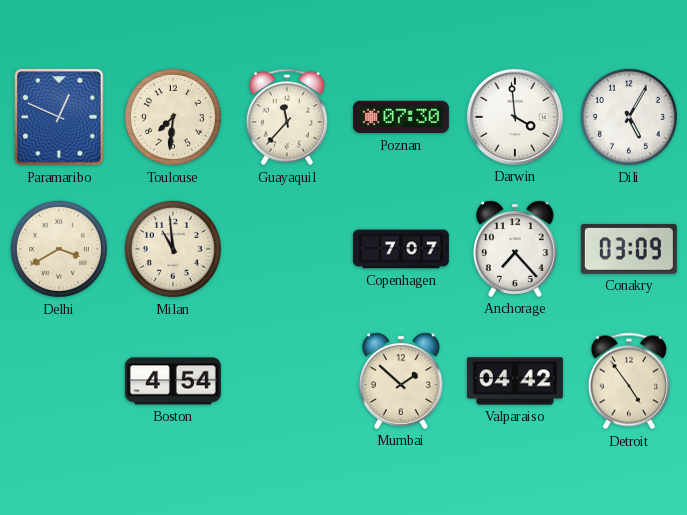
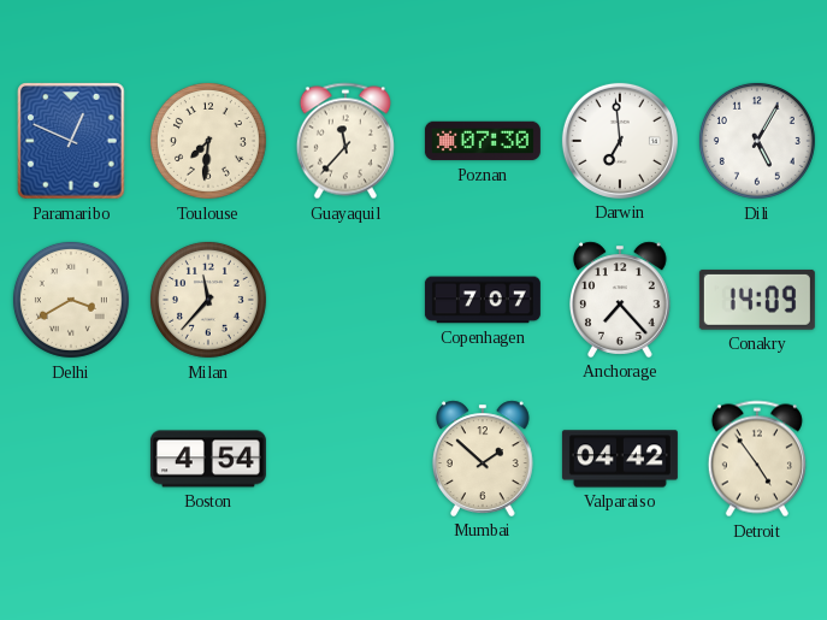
Darwin: 3:59 -> 6:59 (620, 141)
Milan: 10:59 -> 11:37 (208, 300)
Conakry: 03:09 -> 14:09 (757, 300)
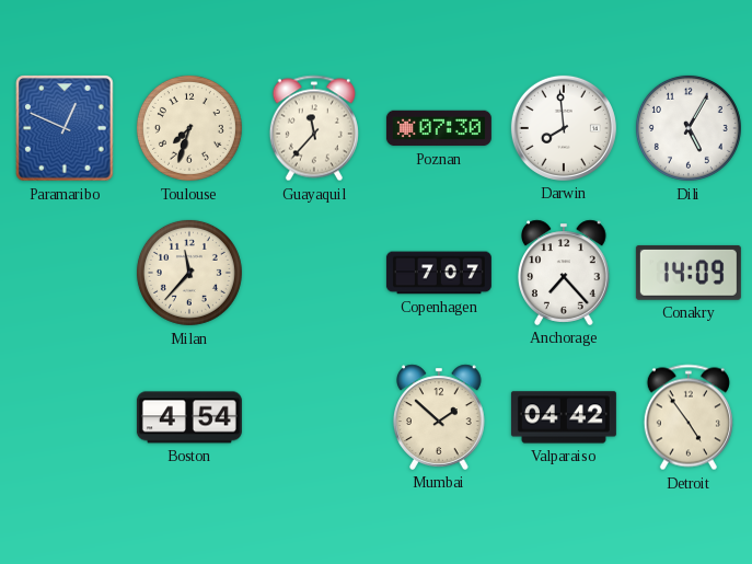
Toulouse: 7:31 -> 7:33 (189, 128)
Darwin: 6:59 -> 7:59 (564, 128)
Delhi: 3:40 -> none (71, 300)
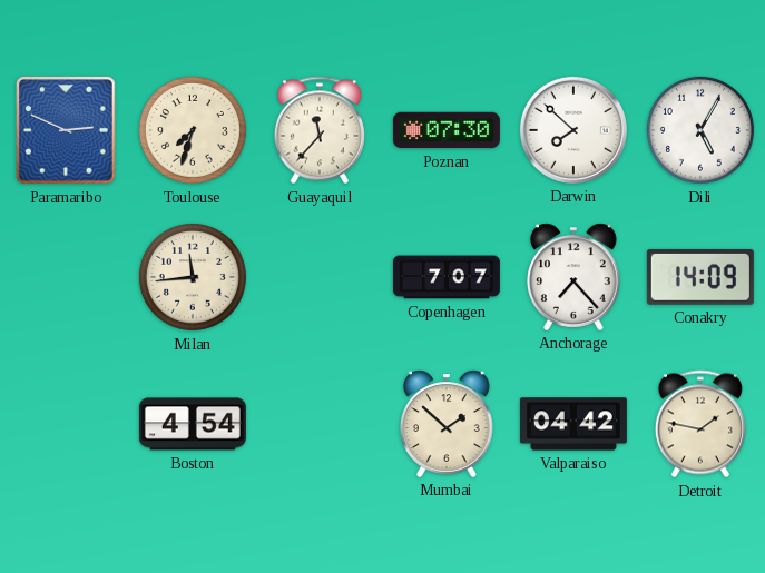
Paramaribo: 12:49 -> 2:49 (66, 130)
Darwin: 7:59 -> 7:52 (573, 130)
Milan: 11:37 -> 11:44 (193, 277)
Detroit: 4:54 -> 1:47 (700, 424)
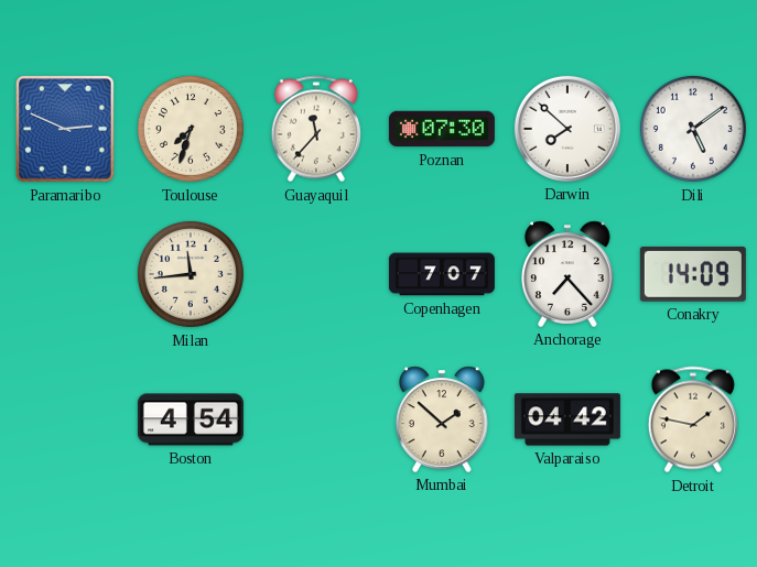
Dili: 5:05 -> 5:09 (693, 129)
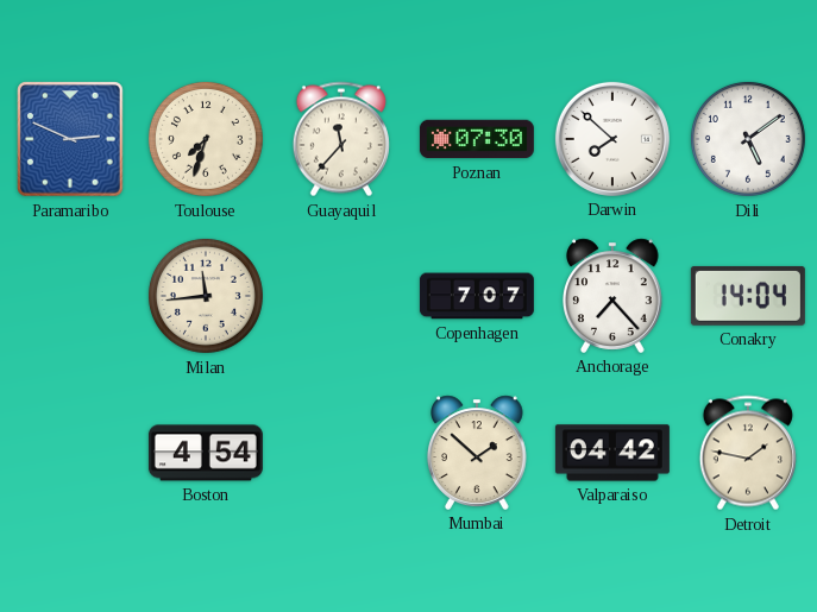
Conakry: 14:09 -> 14:04 (748, 296)
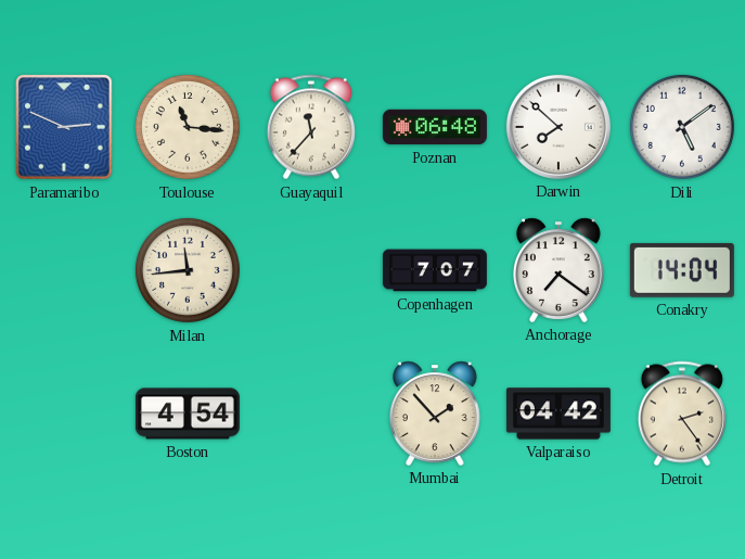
Toulouse: 7:33 -> 11:16 (188, 127)
Poznan: 07:30 -> 06:48 (435, 127)
Anchorage: 7:23 -> 7:21 (560, 270)
Mumbai: 1:52 -> 1:53 (436, 414)
Detroit: 1:47 -> 2:24 (682, 414)
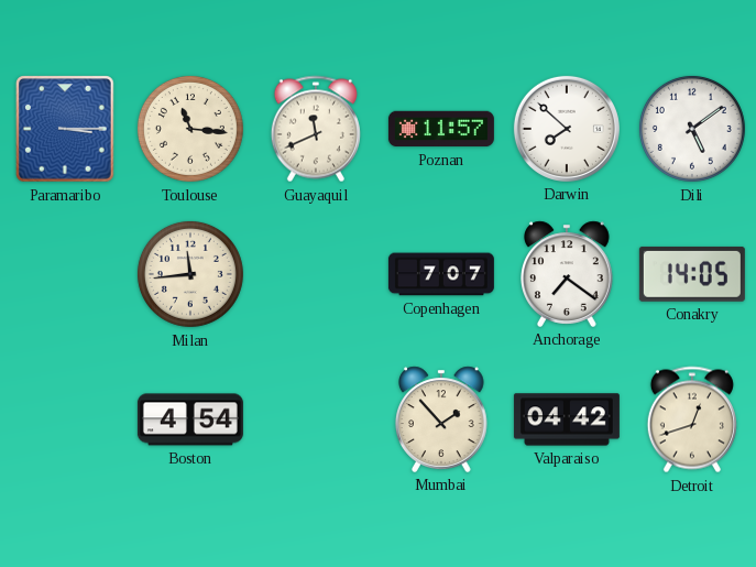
Paramaribo: 2:49 -> 3:15 (65, 129)
Guayaquil: 11:37 -> 11:41 (316, 129)
Poznan: 06:48 -> 11:57 (441, 129)
Conakry: 14:04 -> 14:05 (692, 274)
Detroit: 2:24 -> 12:42 (692, 419)
